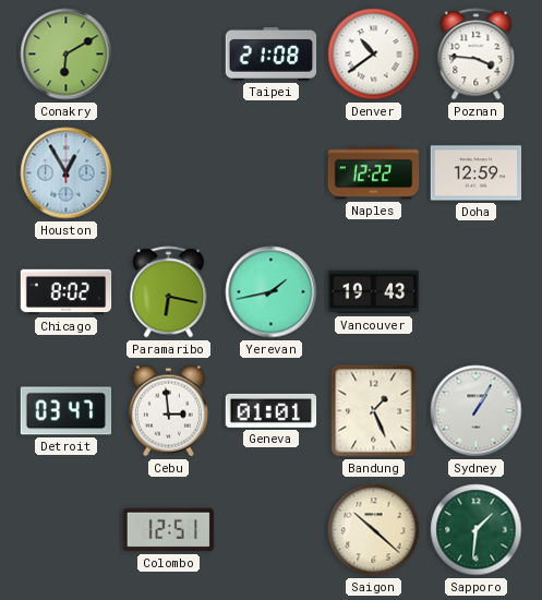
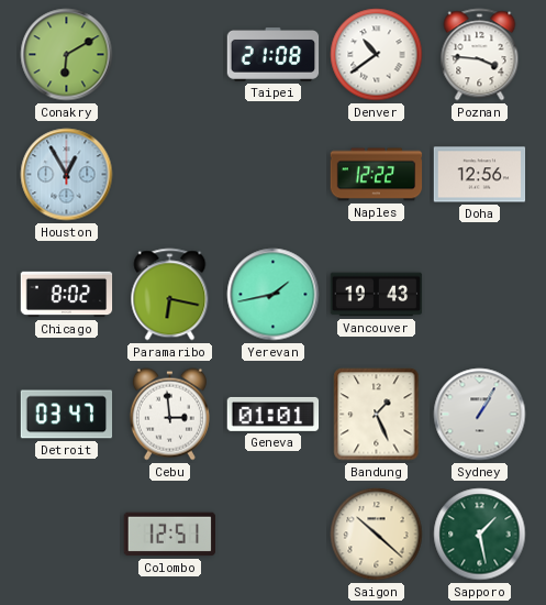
Doha: 12:59 -> 12:56 (480, 175)
Sapporo: 1:31 -> 1:28 (480, 535)
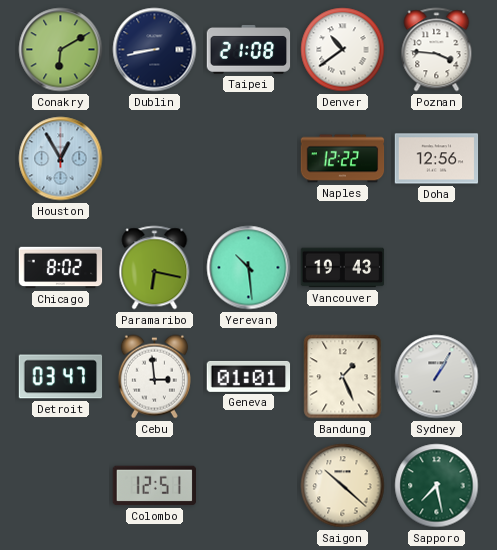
Dublin: none -> 8:43 (155, 50)
Yerevan: 1:43 -> 10:29 (249, 268)
Sapporo: 1:28 -> 7:28 (437, 486)
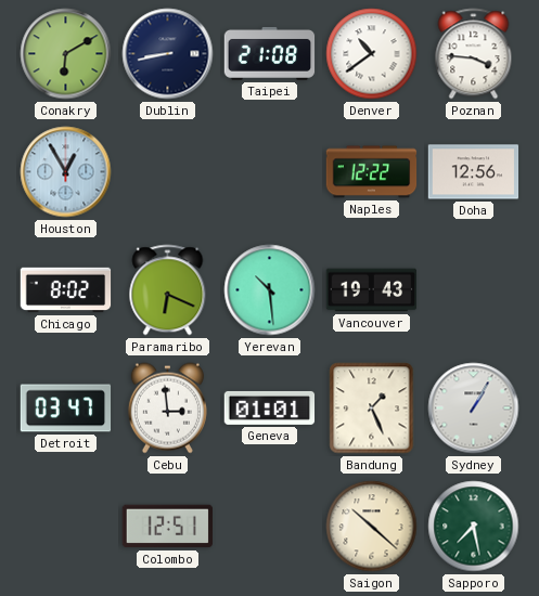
Paramaribo: 6:17 -> 6:19 (168, 290)
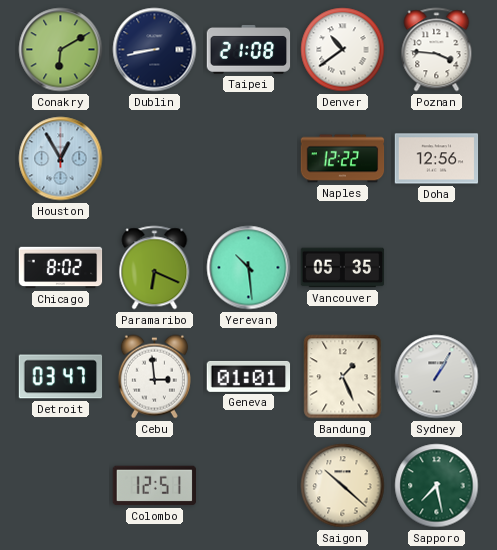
Vancouver: 19:43 -> 05:35 (343, 268)
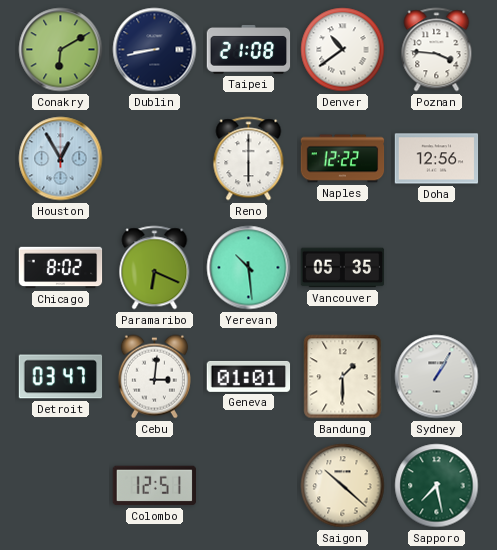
Reno: none -> 6:00 (249, 159)
Cebu: 2:59 -> 3:01 (154, 377)
Bandung: 1:26 -> 1:30 (343, 377)
